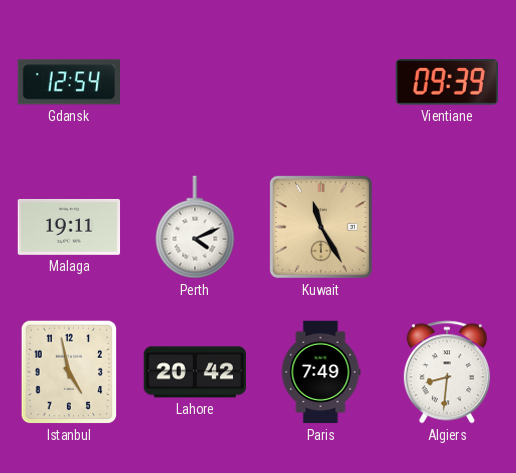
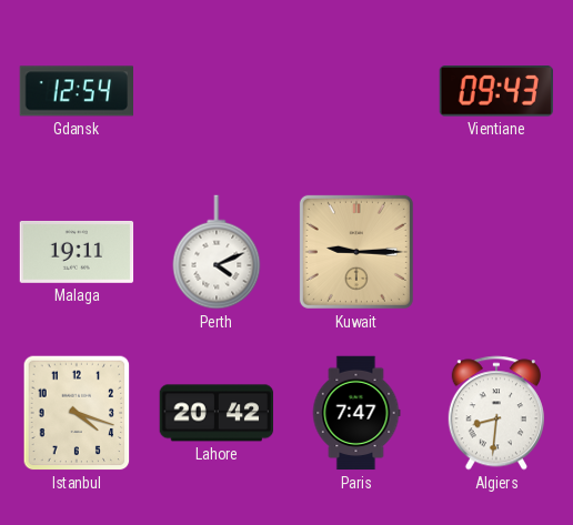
Vientiane: 09:39 -> 09:43 (495, 91)
Kuwait: 11:25 -> 9:15 (356, 252)
Istanbul: 4:58 -> 4:18 (77, 413)
Paris: 7:49 -> 7:47 (356, 413)
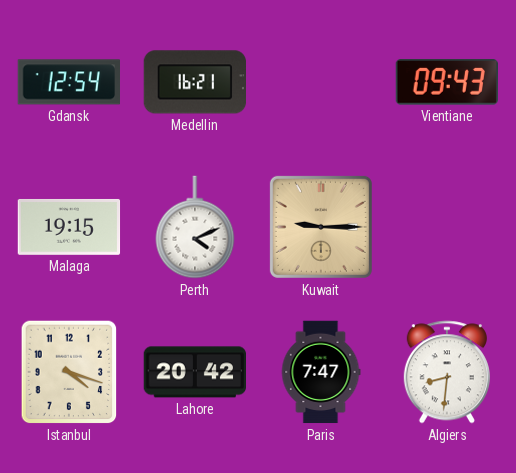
Medellin: none -> 16:21 (194, 82)
Malaga: 19:11 -> 19:15 (69, 227)
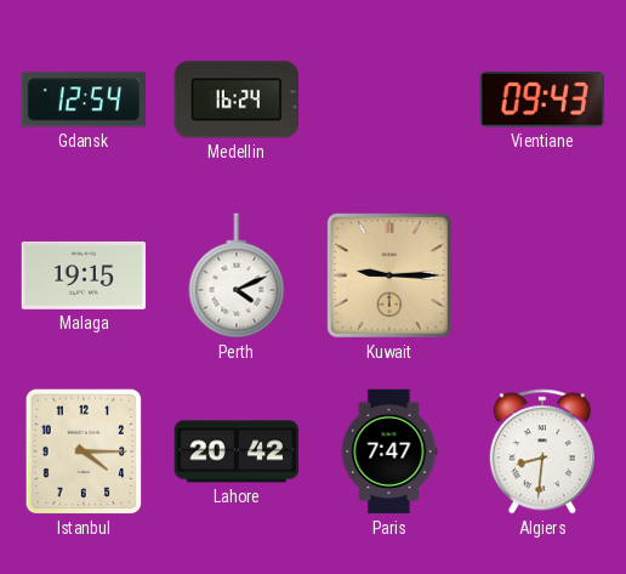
Medellin: 16:21 -> 16:24 (235, 100)
Istanbul: 4:18 -> 4:15 (84, 451)
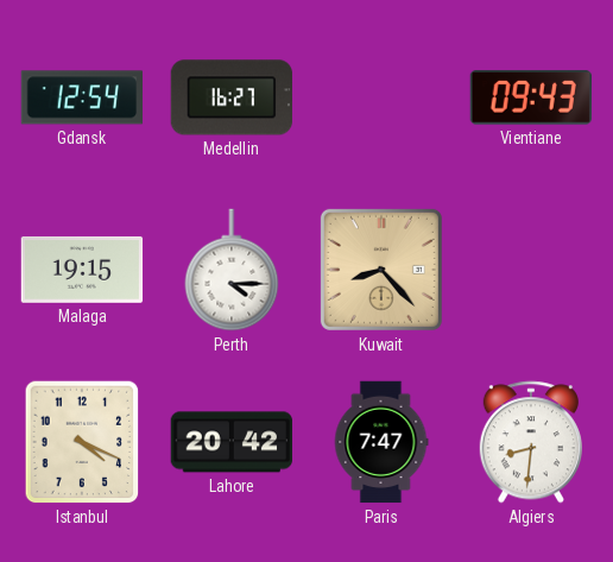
Medellin: 16:24 -> 16:27 (230, 97)
Perth: 4:11 -> 4:15 (232, 270)
Kuwait: 9:15 -> 8:23 (381, 270)
Istanbul: 4:15 -> 4:19 (82, 442)
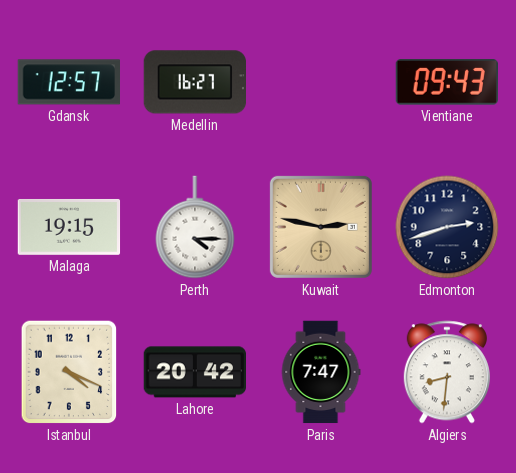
Gdansk: 12:54 -> 12:57 (68, 82)
Kuwait: 8:23 -> 2:47 (321, 227)
Edmonton: none -> 2:42 (447, 227)
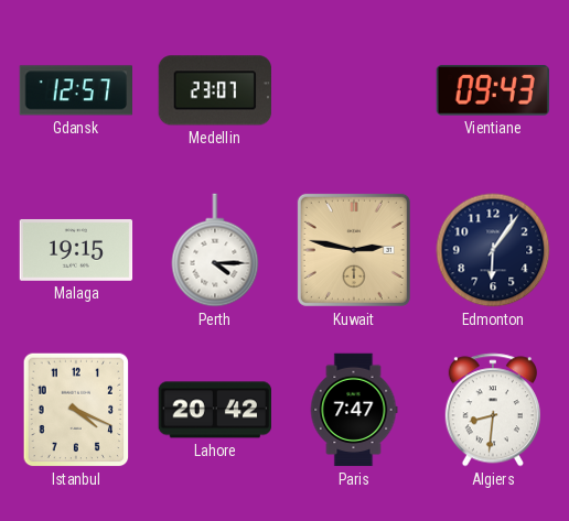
Medellin: 16:27 -> 23:07 (214, 90)
Edmonton: 2:42 -> 6:06 (493, 250)
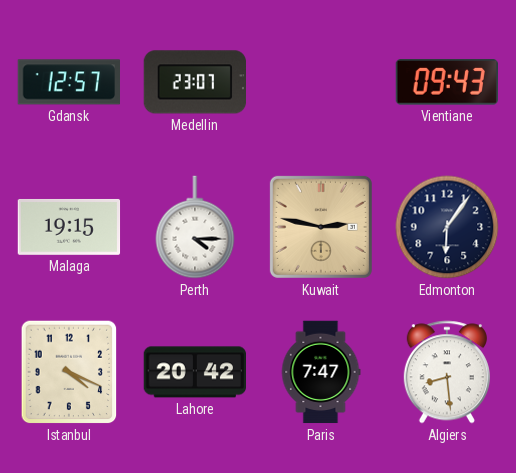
Algiers: 8:31 -> 8:29 (447, 372)
